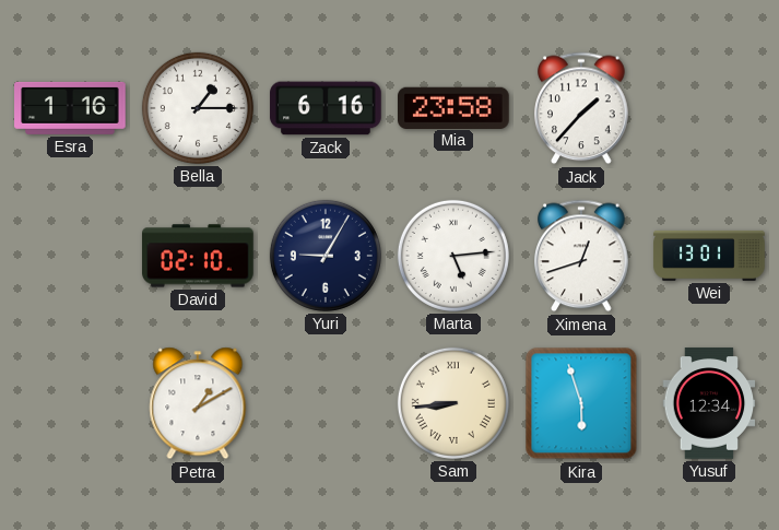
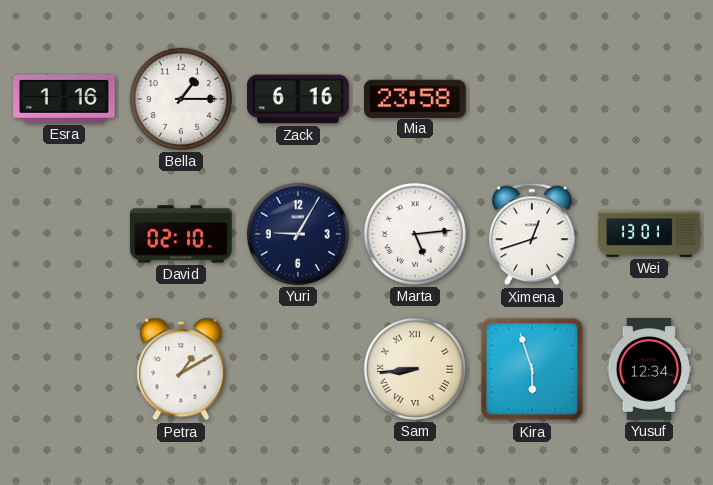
Jack: 1:37 -> none (581, 108)
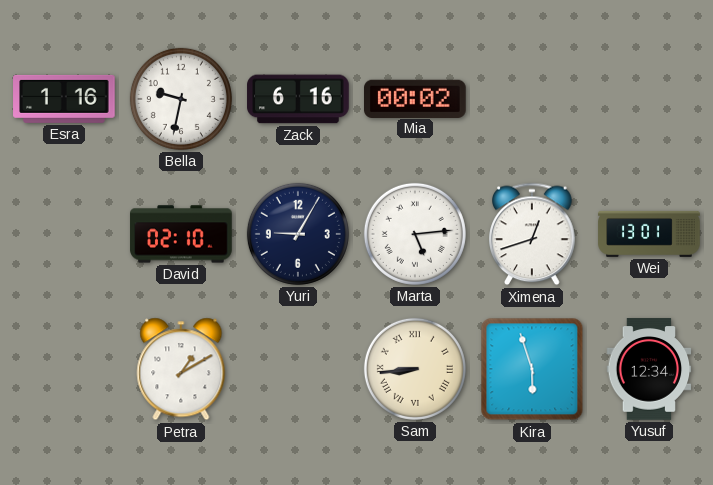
Bella: 1:15 -> 9:32 (181, 99)
Mia: 23:58 -> 00:02 (416, 98)
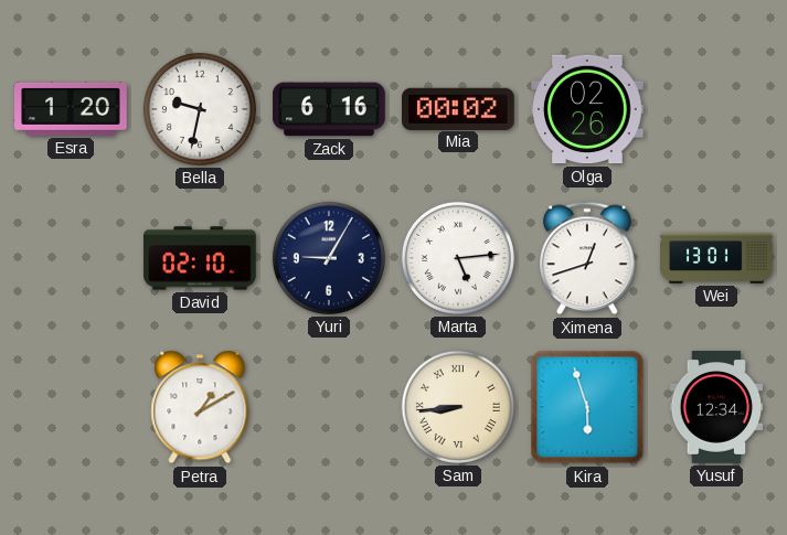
Esra: 1:16 -> 1:20 (71, 109)
Olga: none -> 02:26 (587, 109)
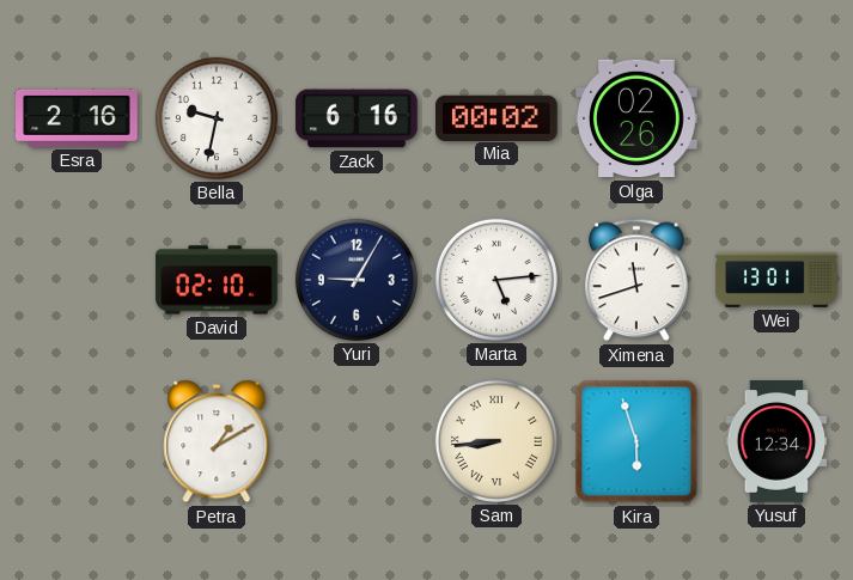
Esra: 1:20 -> 2:16 (77, 118)
Ximena: 12:42 -> 11:42 (636, 280)
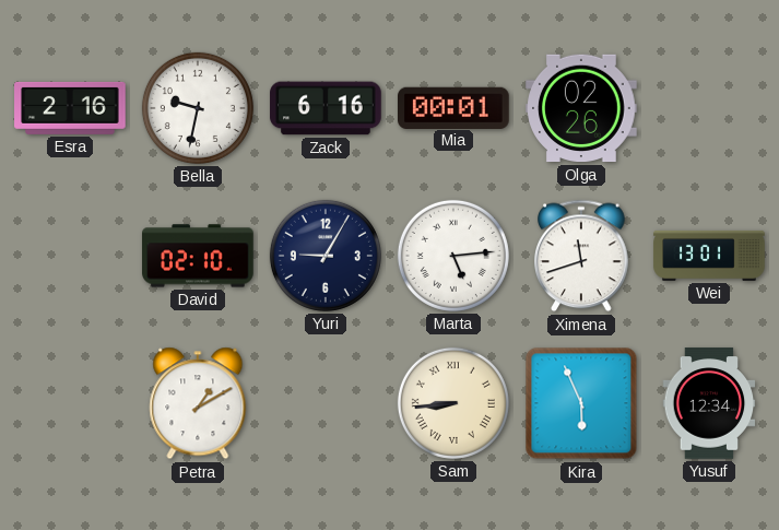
Mia: 00:02 -> 00:01 (455, 107)
Kira: 5:57 -> 5:56 (581, 403)
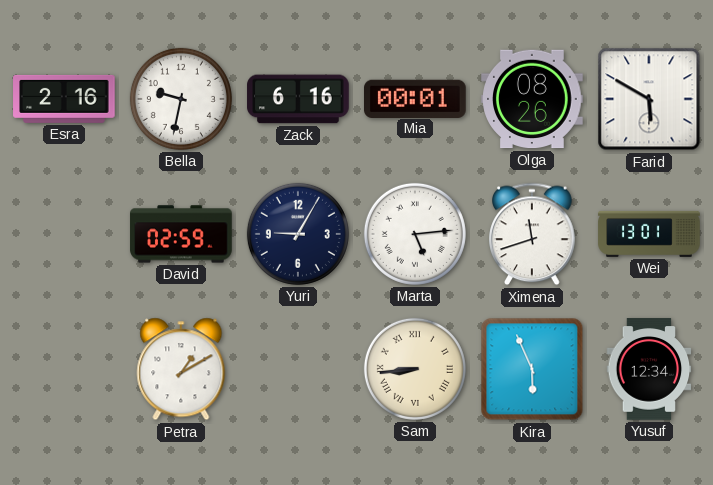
Olga: 02:26 -> 08:26 (532, 99)
Farid: none -> 5:50 (649, 99)
David: 02:10 -> 02:59 (181, 234)
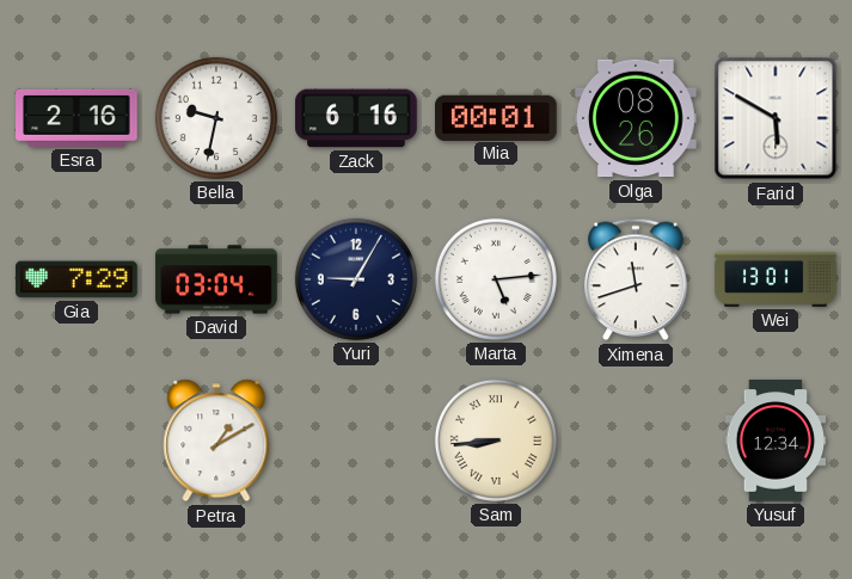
Gia: none -> 7:29 (76, 279)
David: 02:59 -> 03:04 (216, 279)
Kira: 5:56 -> none (532, 369)
